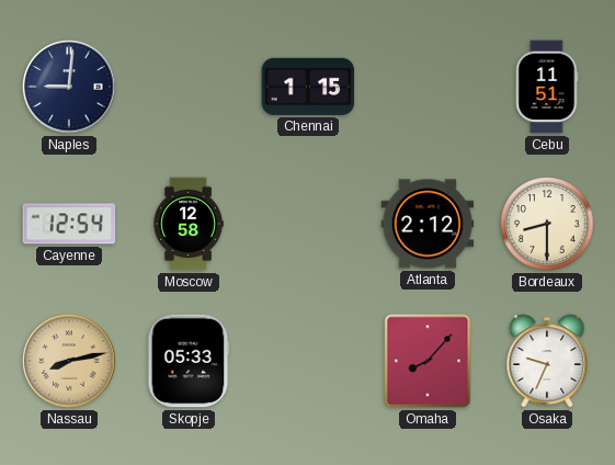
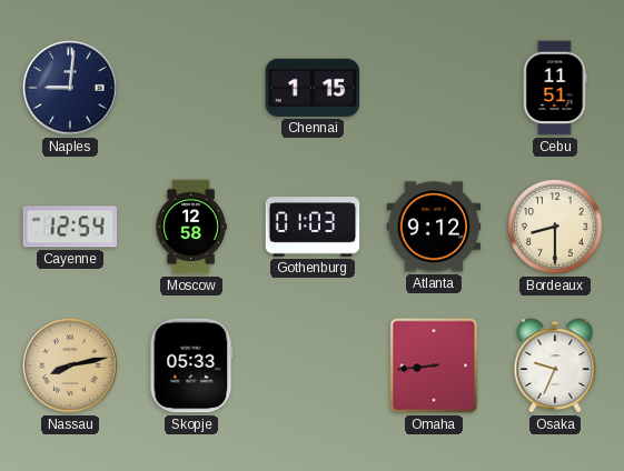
Gothenburg: none -> 01:03 (313, 227)
Atlanta: 2:12 -> 9:12 (434, 227)
Omaha: 8:07 -> 8:44 (434, 365)
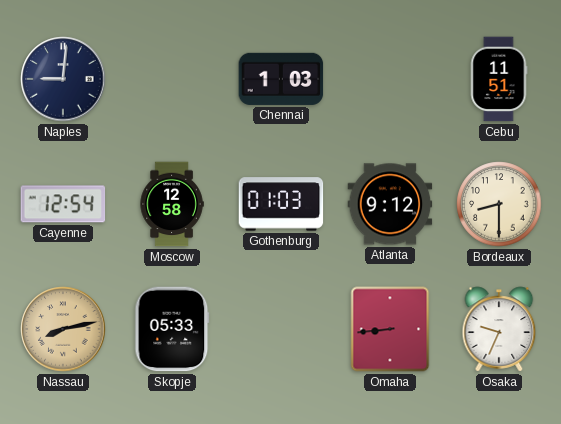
Chennai: 1:15 -> 1:03 (281, 79)
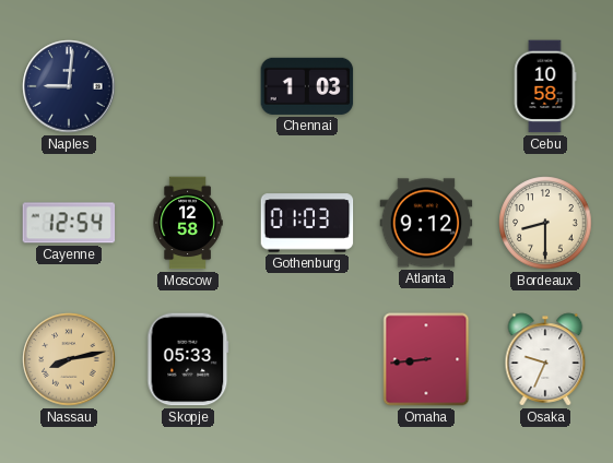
Cebu: 11:51 -> 10:58 (545, 86)
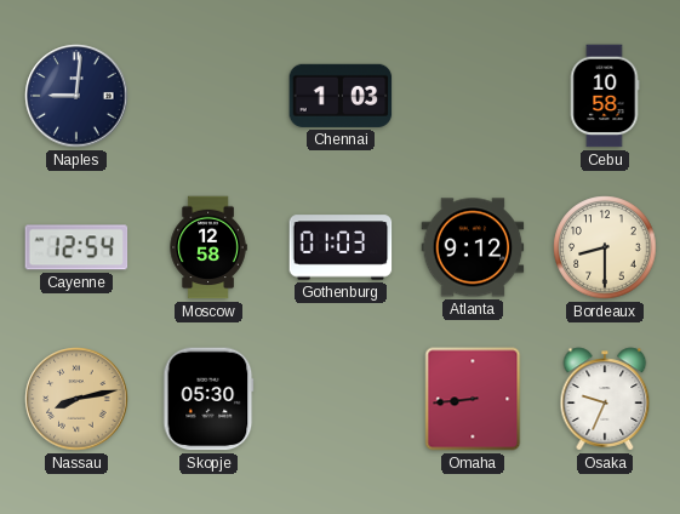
Skopje: 05:33 -> 05:30 (208, 399)
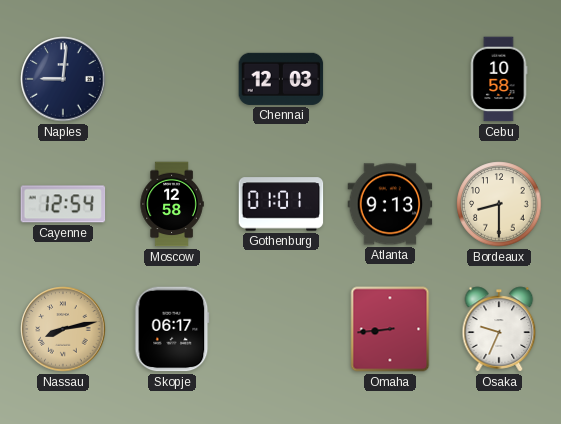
Chennai: 1:03 -> 12:03 (281, 79)
Gothenburg: 01:03 -> 01:01 (281, 204)
Atlanta: 9:12 -> 9:13 (390, 204)
Skopje: 05:30 -> 06:17 (172, 329)
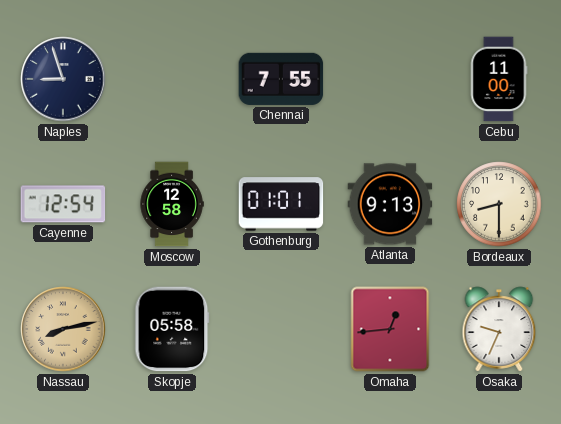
Naples: 9:01 -> 8:57 (63, 79)
Chennai: 12:03 -> 7:55 (281, 79)
Cebu: 10:58 -> 11:00 (499, 79)
Skopje: 06:17 -> 05:58 (172, 329)
Omaha: 8:44 -> 12:44 (390, 329)
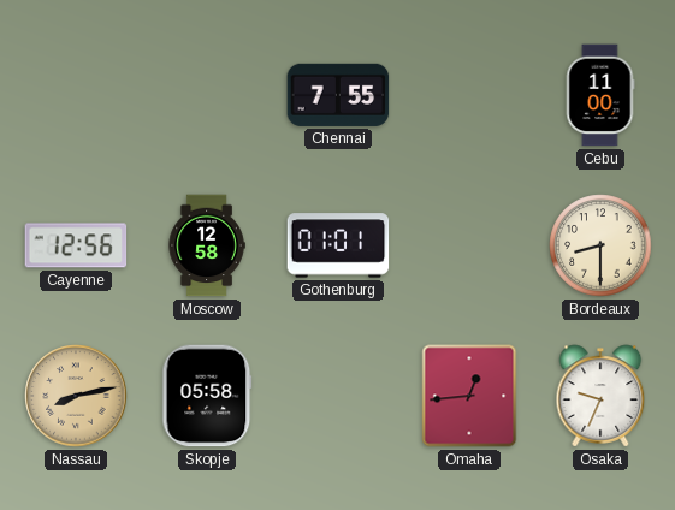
Naples: 8:57 -> none (63, 79)
Cayenne: 12:54 -> 12:56 (76, 245)
Atlanta: 9:13 -> none (390, 204)
